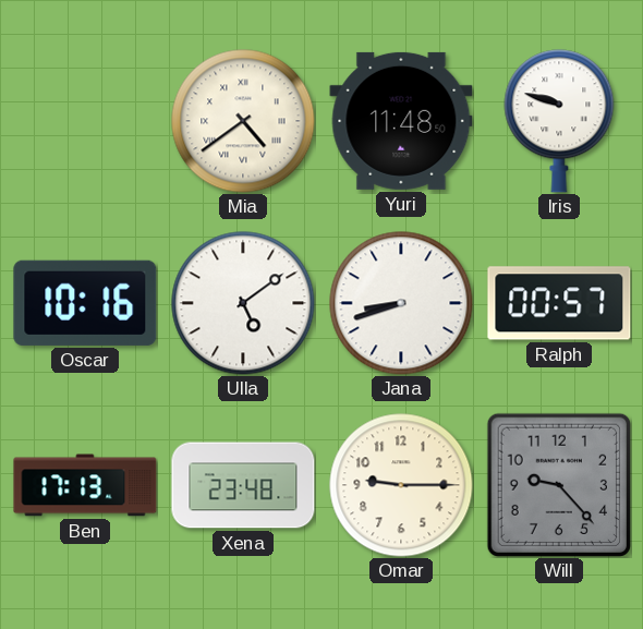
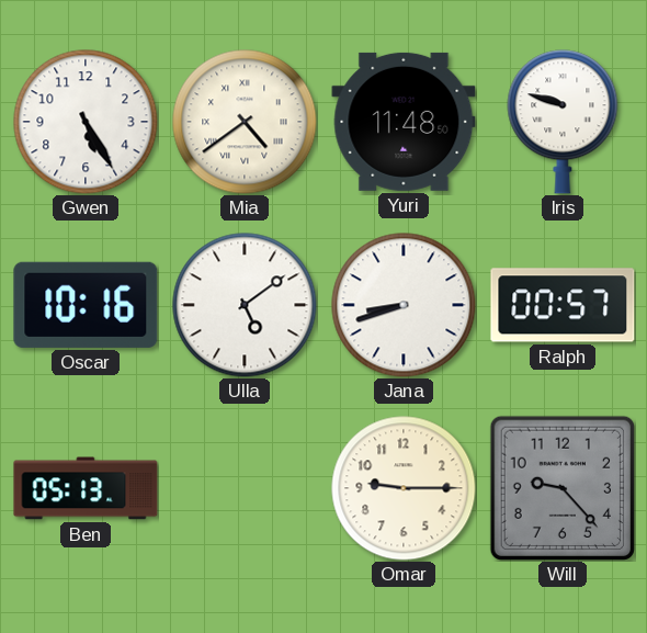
Gwen: none -> 5:25 (86, 122)
Ben: 17:13 -> 05:13 (86, 488)
Xena: 23:48 -> none (243, 485)
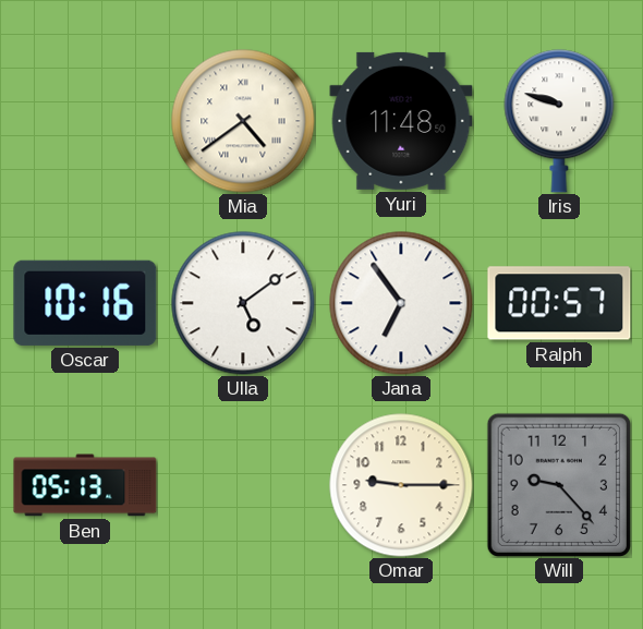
Gwen: 5:25 -> none (86, 122)
Jana: 8:42 -> 6:54 (401, 303)
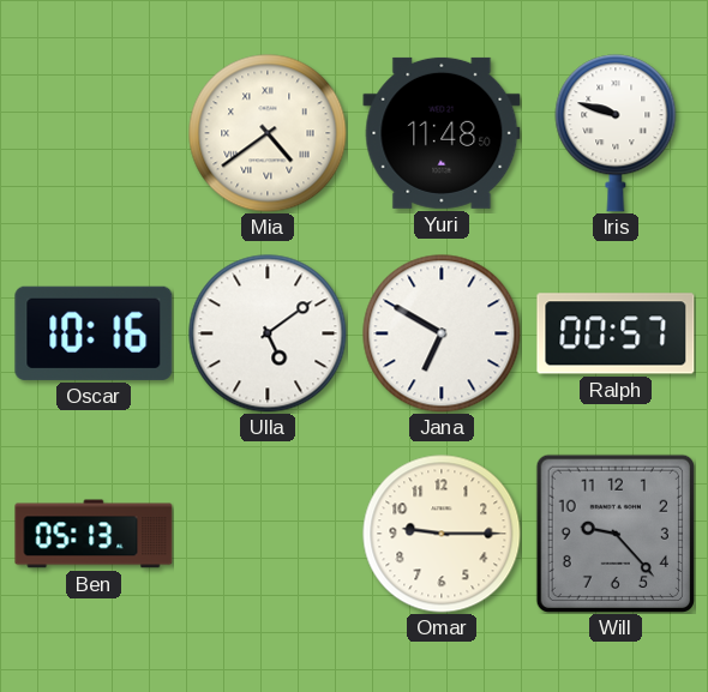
Jana: 6:54 -> 6:50 (442, 333)
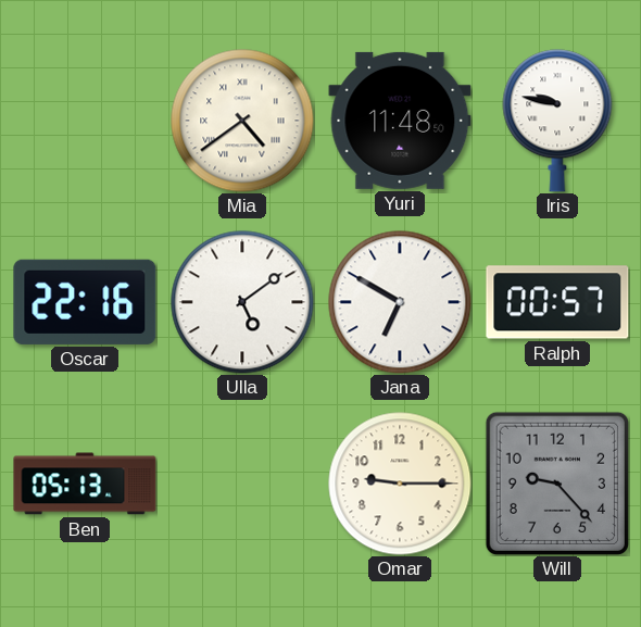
Iris: 9:48 -> 9:47 (557, 121)
Oscar: 10:16 -> 22:16 (85, 302)
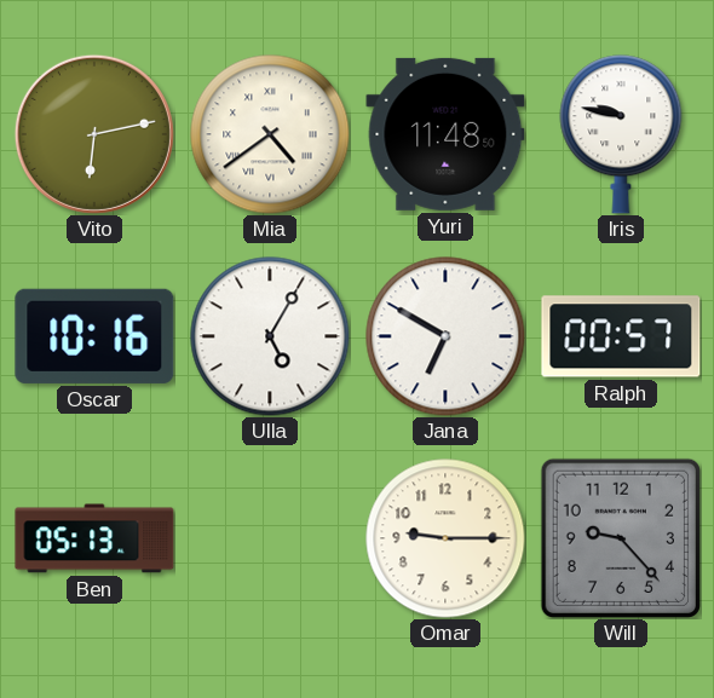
Vito: none -> 6:13 (94, 134)
Oscar: 22:16 -> 10:16 (94, 336)
Ulla: 5:09 -> 5:05 (270, 336)
